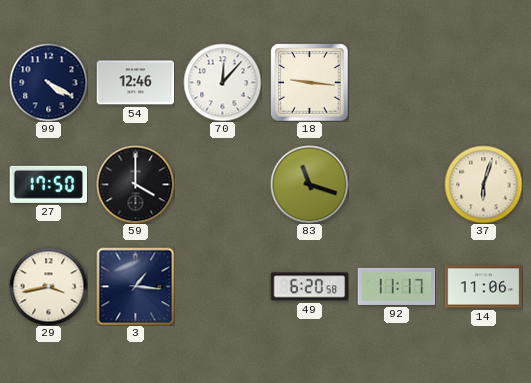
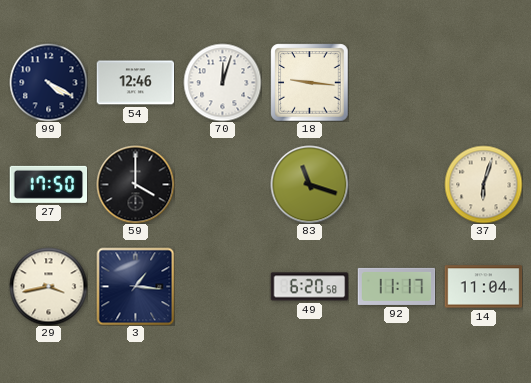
70: 12:07 -> 12:03 (222, 82)
14: 11:06 -> 11:04 (483, 287)
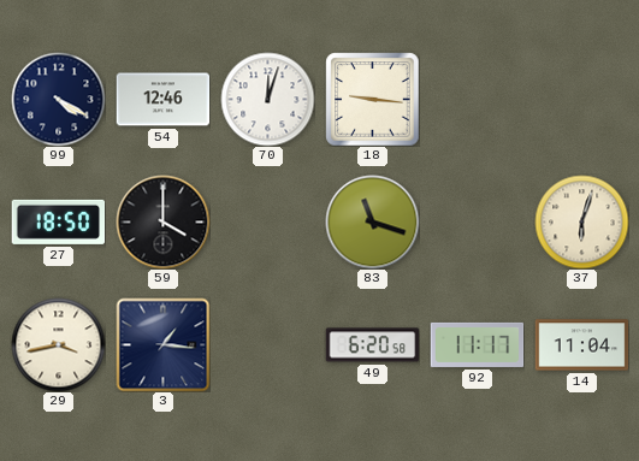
27: 17:50 -> 18:50 (58, 221)
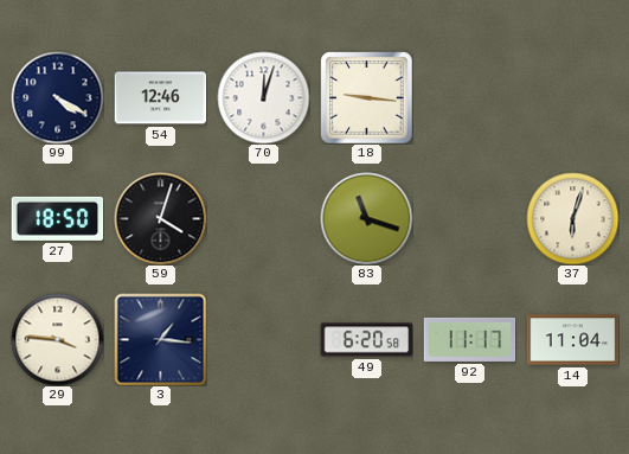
59: 4:00 -> 4:03 (160, 218)
29: 3:43 -> 3:46 (57, 339)
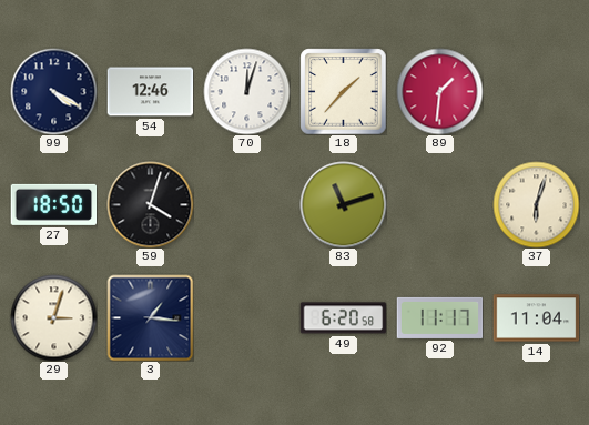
18: 9:16 -> 1:37 (343, 91)
89: none -> 1:31 (439, 91)
83: 11:18 -> 11:12 (343, 204)
29: 3:46 -> 3:03 (53, 317)
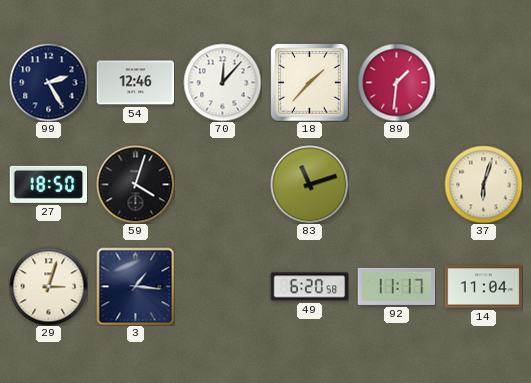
99: 4:20 -> 2:25 (48, 82)
70: 12:03 -> 12:07 (222, 82)
